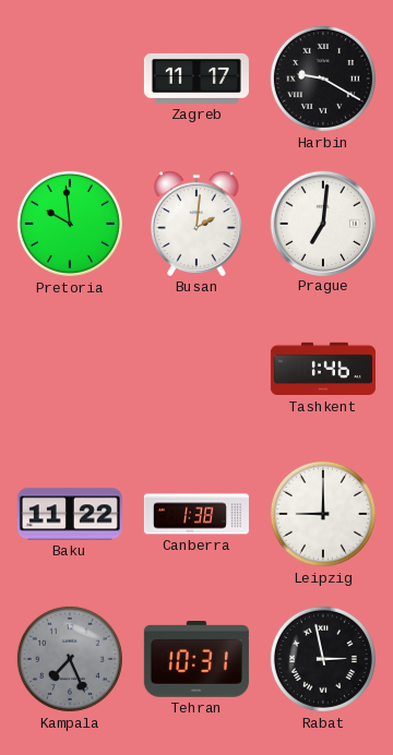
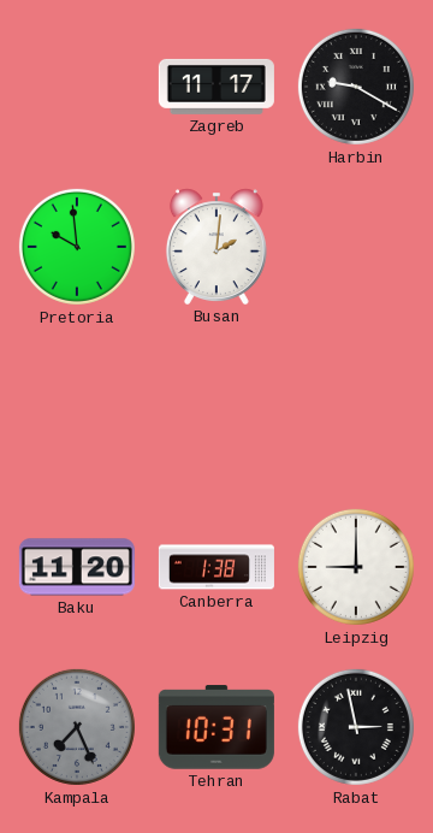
Prague: 7:01 -> none (322, 223)
Tashkent: 1:46 -> none (323, 369)
Baku: 11:22 -> 11:20 (77, 567)
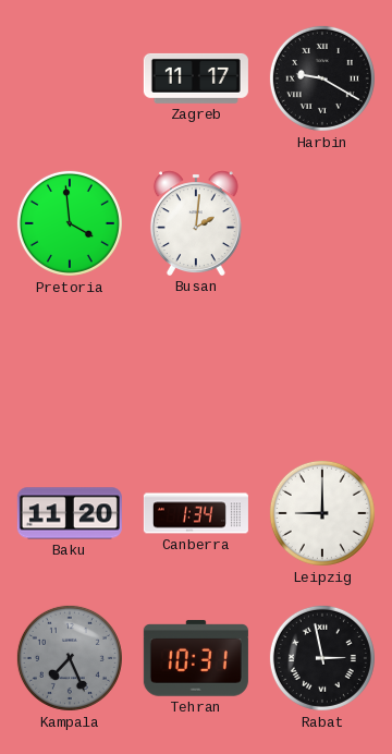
Pretoria: 9:59 -> 3:59 (70, 223)
Canberra: 1:38 -> 1:34 (196, 513)
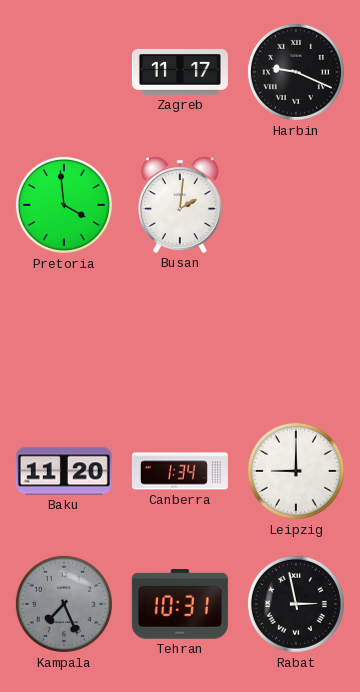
Harbin: 9:20 -> 9:19 (296, 72)
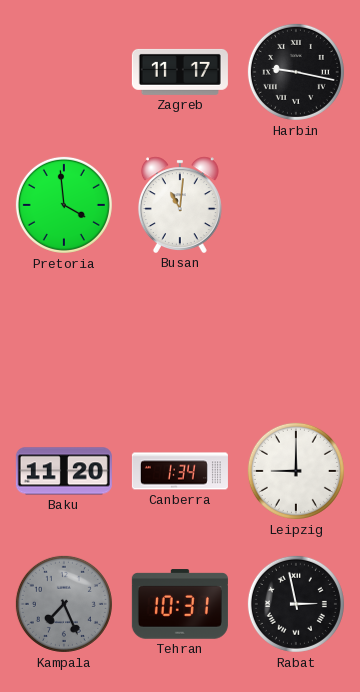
Harbin: 9:19 -> 9:17 (296, 72)
Busan: 2:01 -> 11:01 (180, 205)
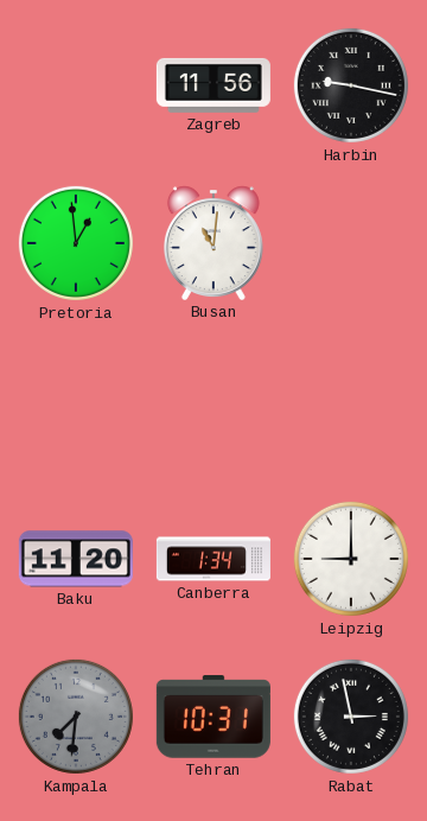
Zagreb: 11:17 -> 11:56 (213, 85)
Pretoria: 3:59 -> 12:59 (76, 243)
Kampala: 7:26 -> 7:31 (76, 717)
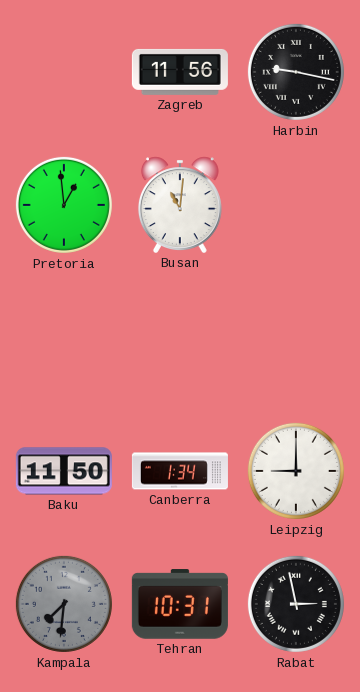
Baku: 11:20 -> 11:50 (64, 471)
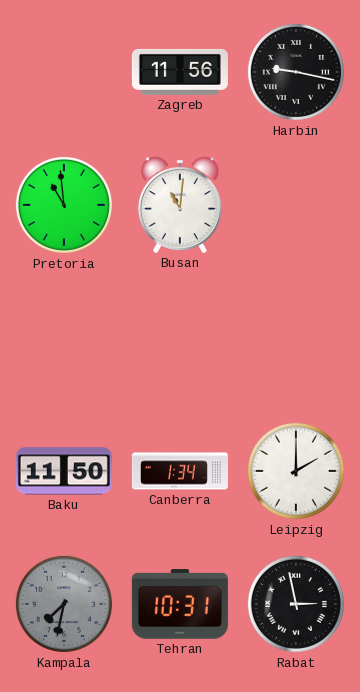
Pretoria: 12:59 -> 10:59 (64, 205)
Leipzig: 9:00 -> 2:00 (296, 471)
Kampala: 7:31 -> 7:32 (64, 604)
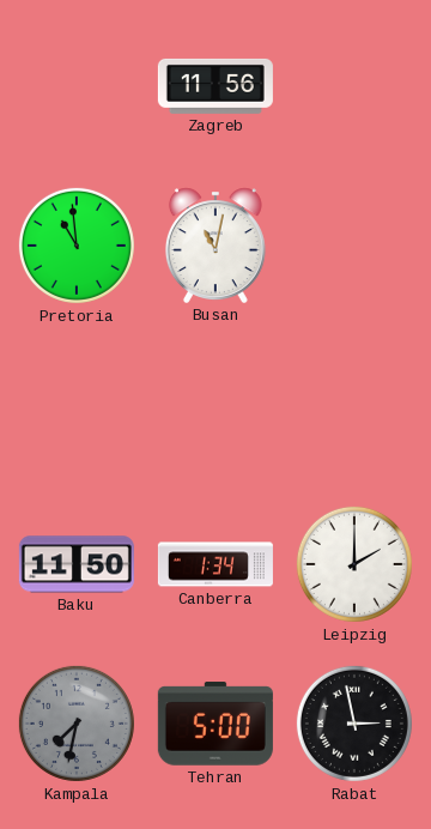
Harbin: 9:17 -> none (296, 72)
Busan: 11:01 -> 11:02 (215, 246)
Tehran: 10:31 -> 5:00 (215, 724)
